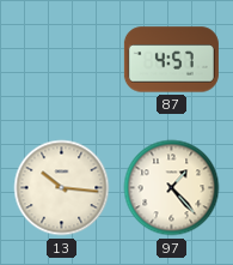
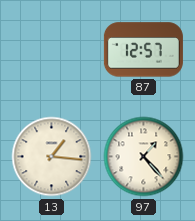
87: 4:57 -> 12:57 (143, 50)
13: 10:16 -> 1:16 (52, 157)
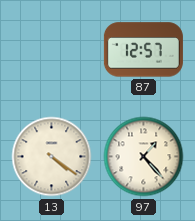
13: 1:16 -> 4:21 (52, 157)
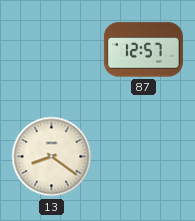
13: 4:21 -> 8:21 (52, 157)
97: 1:23 -> none (144, 157)
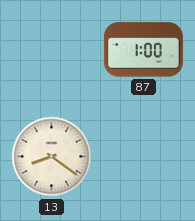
87: 12:57 -> 1:00 (143, 50)
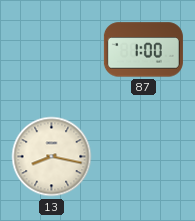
13: 8:21 -> 8:17 (52, 157)
